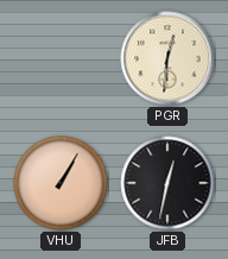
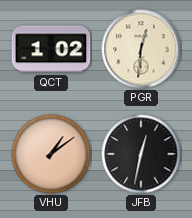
QCT: none -> 1:02 (51, 49)
VHU: 1:05 -> 1:09 (51, 154)
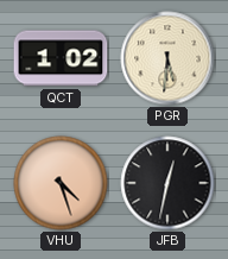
PGR: 12:31 -> 5:31 (167, 58)
VHU: 1:09 -> 4:27 (61, 183)
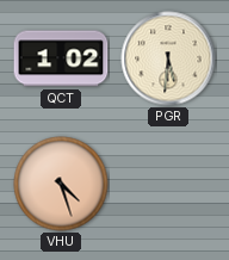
JFB: 12:32 -> none (167, 183)
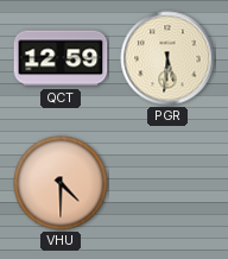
QCT: 1:02 -> 12:59 (61, 58)
VHU: 4:27 -> 4:30 (61, 183)
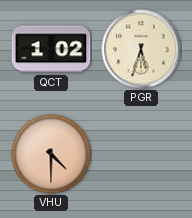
QCT: 12:59 -> 1:02 (51, 49)
PGR: 5:31 -> 5:33 (141, 49)
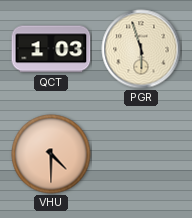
QCT: 1:02 -> 1:03 (51, 49)
PGR: 5:33 -> 5:57 (141, 49)
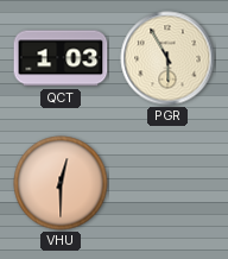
PGR: 5:57 -> 5:55 (167, 58)
VHU: 4:30 -> 12:30 (61, 183)
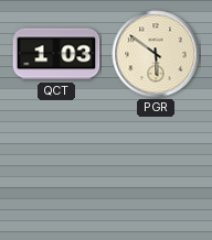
PGR: 5:55 -> 5:51 (156, 54)
VHU: 12:30 -> none (61, 183)
